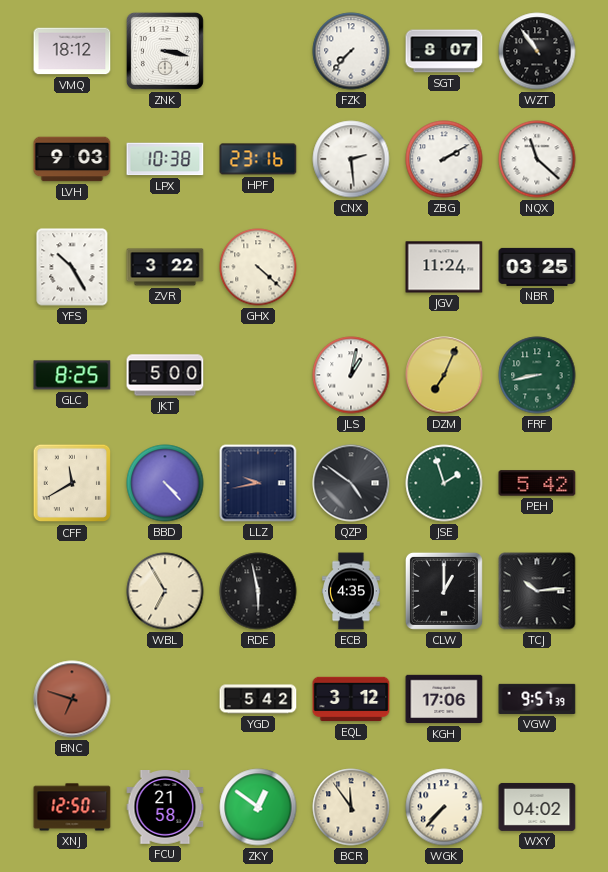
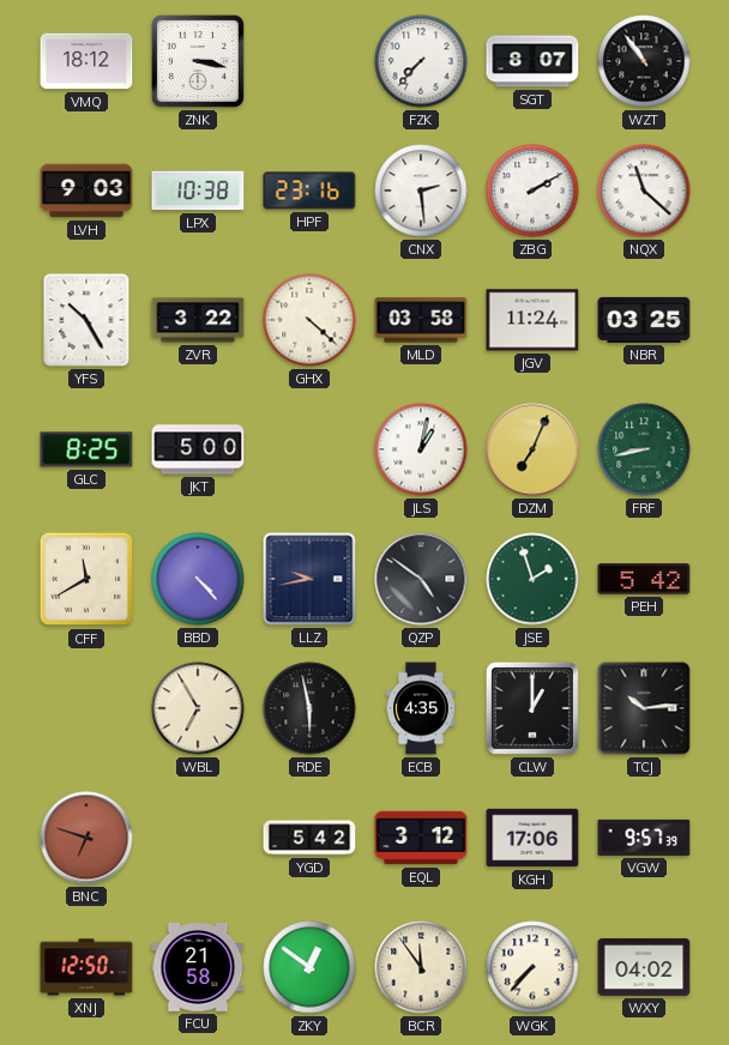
MLD: none -> 03:58 (421, 320)
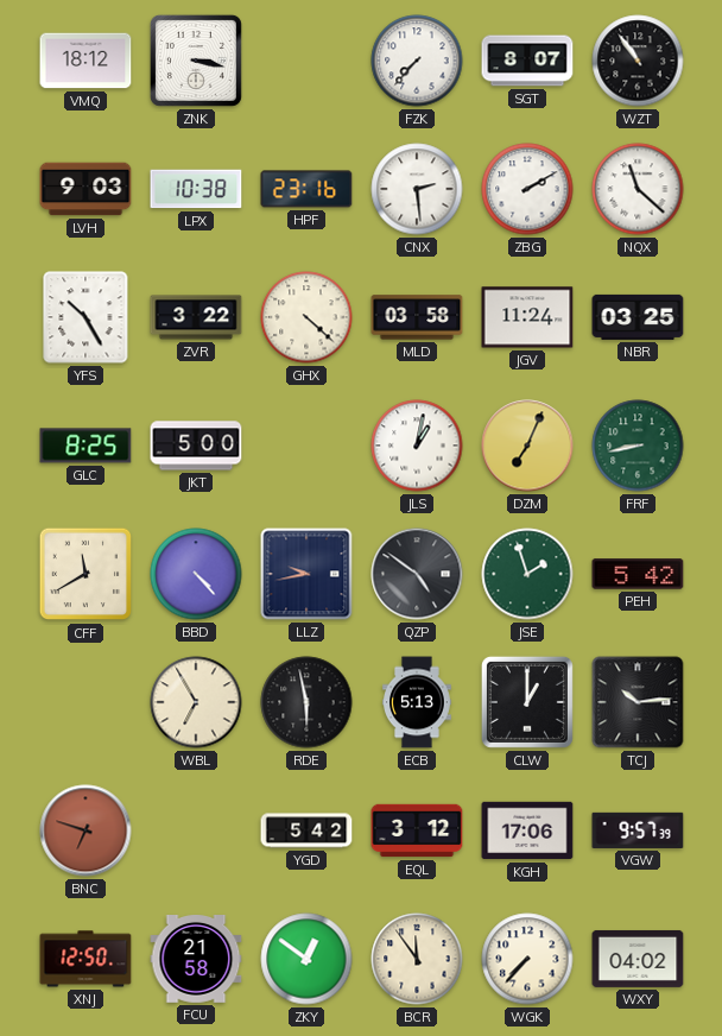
ECB: 4:35 -> 5:13 (418, 702)
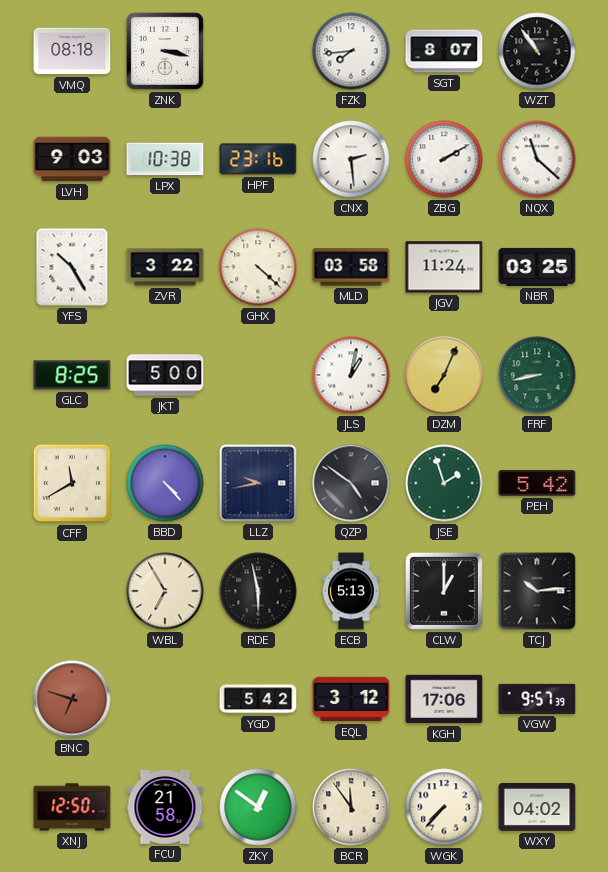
VMQ: 18:12 -> 08:18 (72, 51)
FZK: 7:37 -> 7:44 (351, 51)
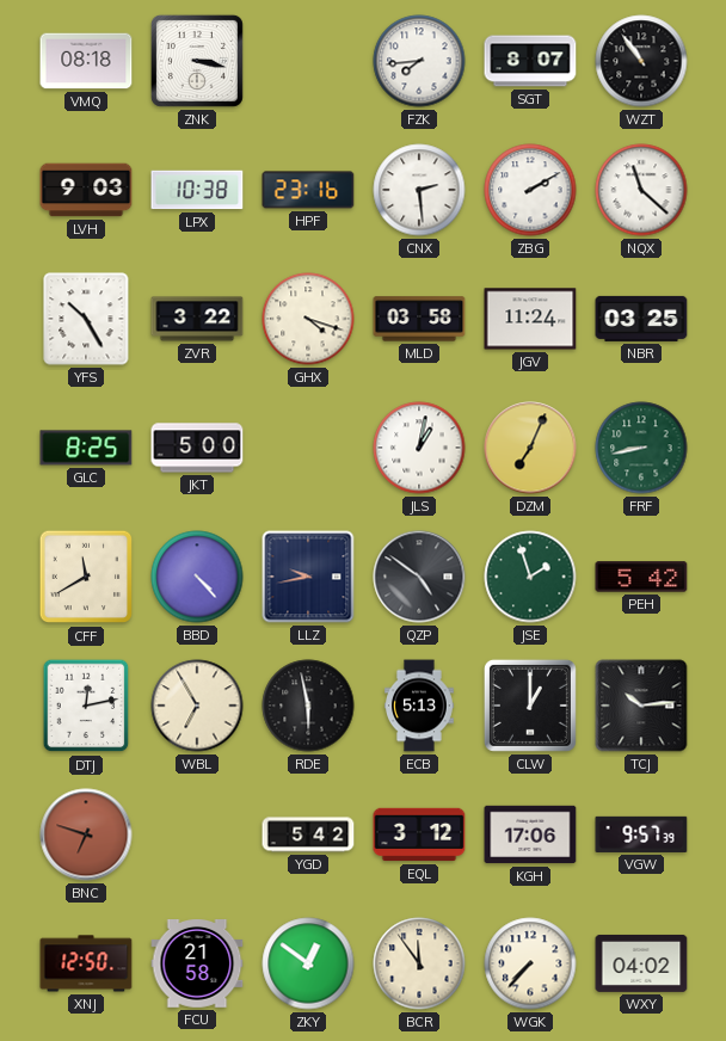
GHX: 4:22 -> 4:18 (308, 319)
DTJ: none -> 12:13 (86, 706)
